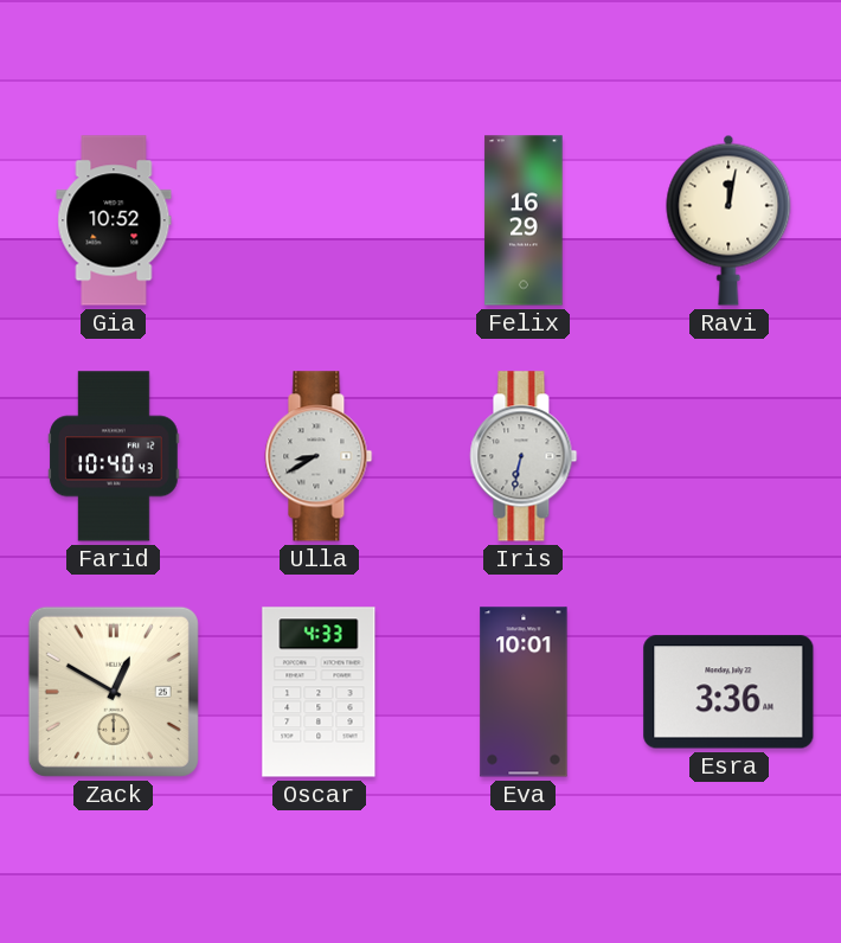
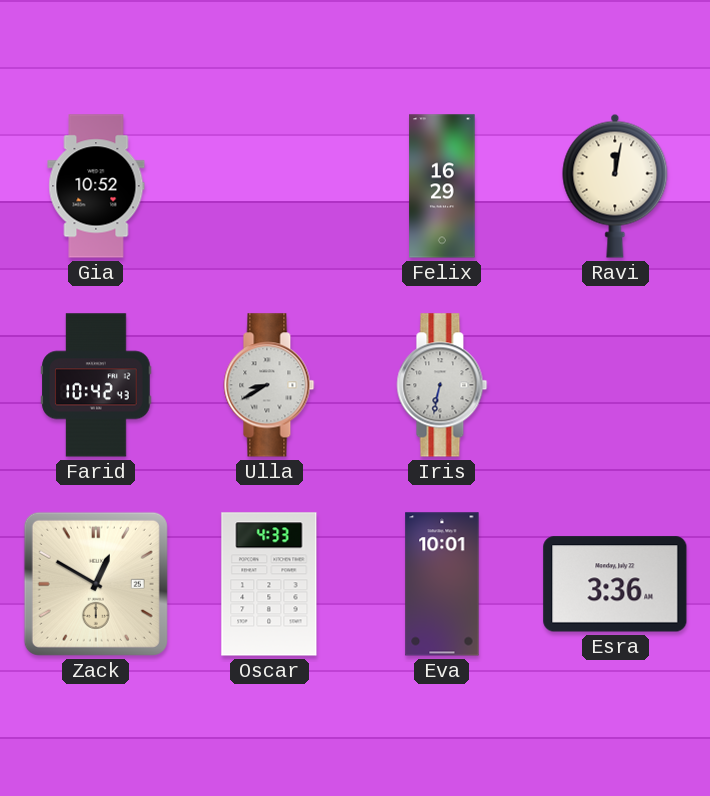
Farid: 10:40 -> 10:42 (96, 385)
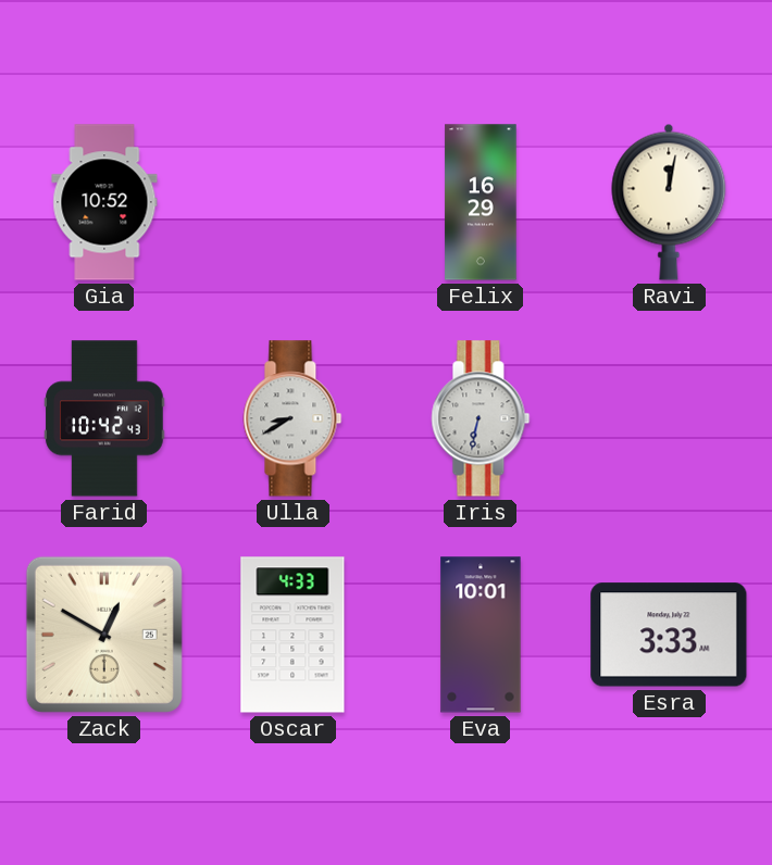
Esra: 3:36 -> 3:33 (669, 635)
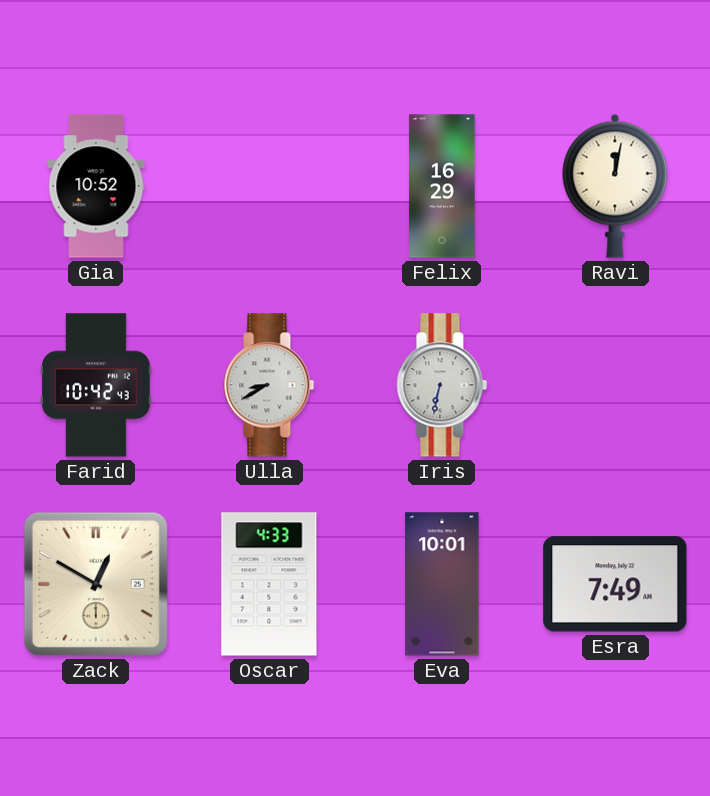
Esra: 3:33 -> 7:49 (615, 584)
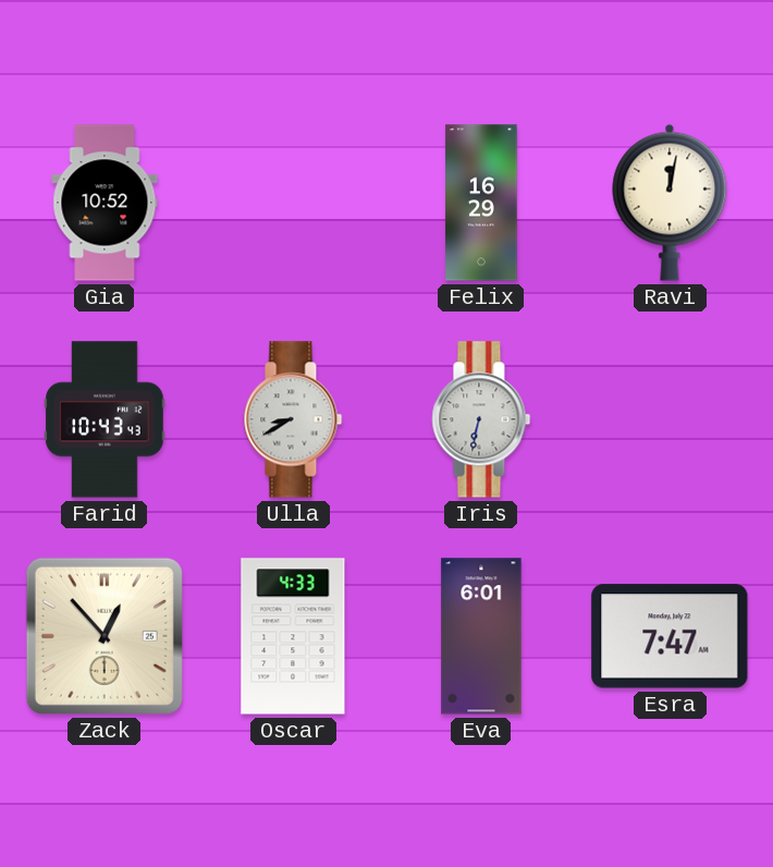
Farid: 10:42 -> 10:43 (105, 419)
Zack: 12:50 -> 12:53 (105, 636)
Eva: 10:01 -> 6:01 (481, 636)
Esra: 7:49 -> 7:47 (670, 636)
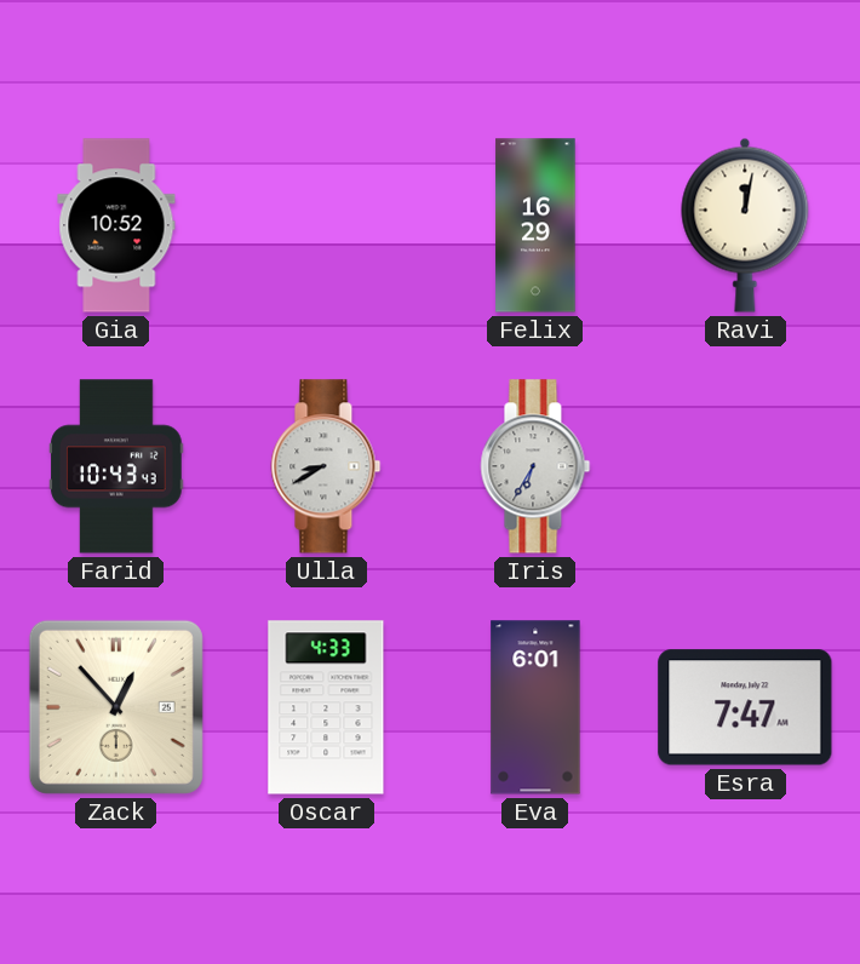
Iris: 6:32 -> 6:35 (535, 466)
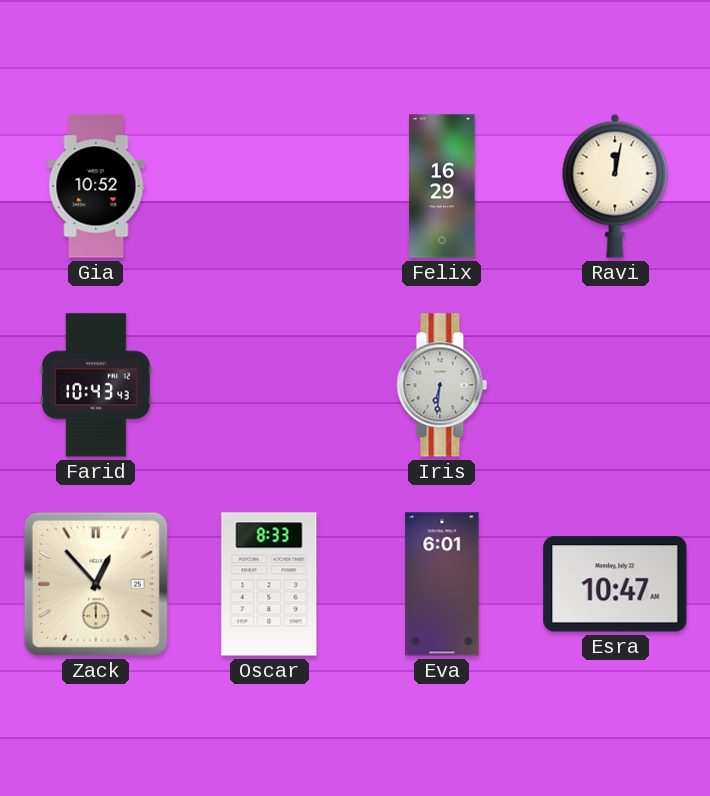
Ulla: 8:40 -> none (326, 466)
Iris: 6:35 -> 6:31 (442, 385)
Oscar: 4:33 -> 8:33 (269, 584)
Esra: 7:47 -> 10:47 (615, 584)
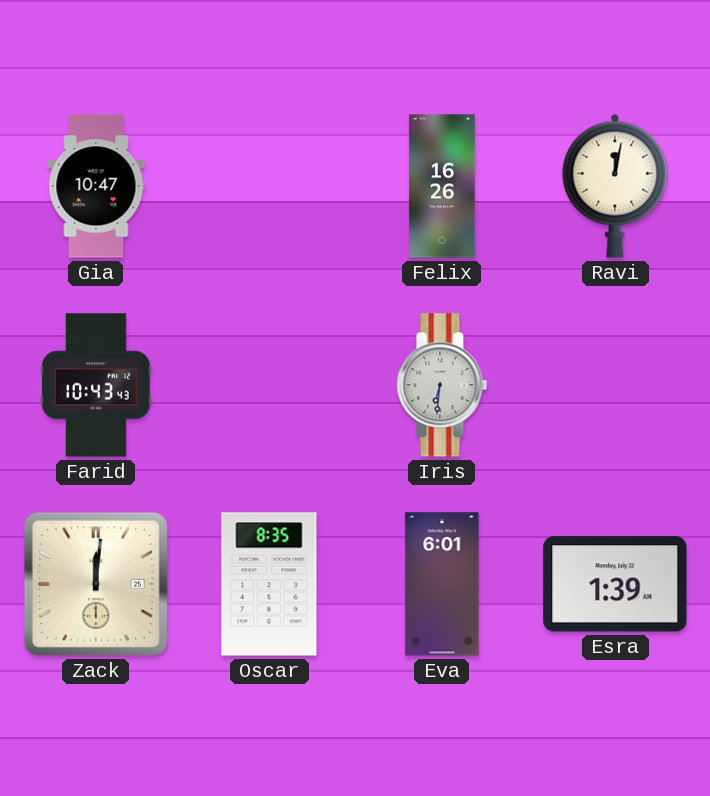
Gia: 10:52 -> 10:47 (96, 186)
Felix: 16:29 -> 16:26 (442, 186)
Zack: 12:53 -> 12:01 (96, 584)
Oscar: 8:33 -> 8:35 (269, 584)
Esra: 10:47 -> 1:39 (615, 584)
